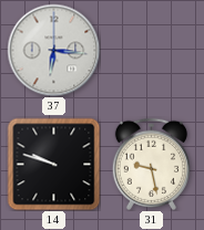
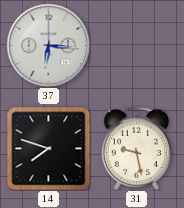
14: 9:48 -> 7:48 (48, 148)
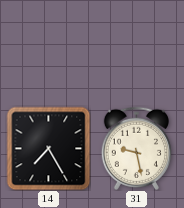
37: 6:16 -> none (48, 45)
14: 7:48 -> 7:25 (48, 148)
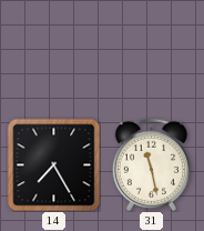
31: 9:28 -> 11:28 (151, 164)
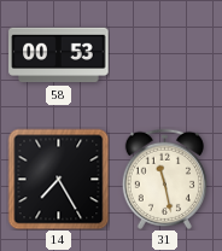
58: none -> 00:53 (59, 56)
